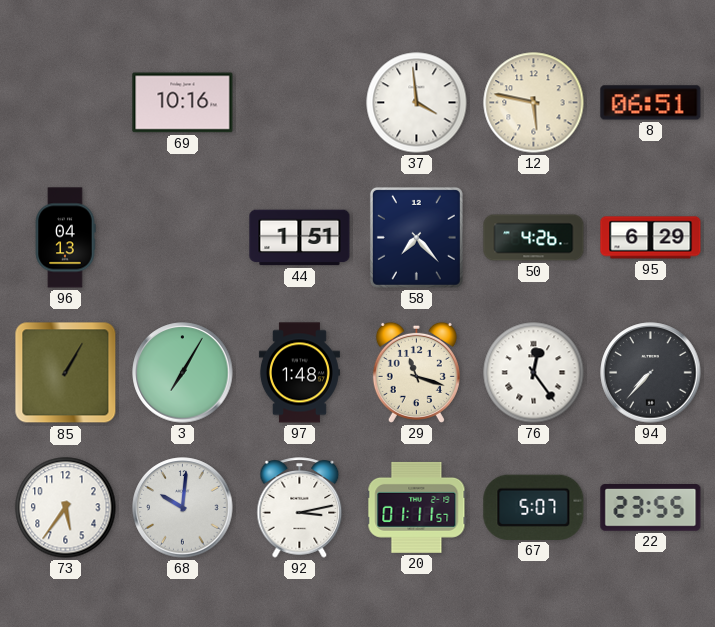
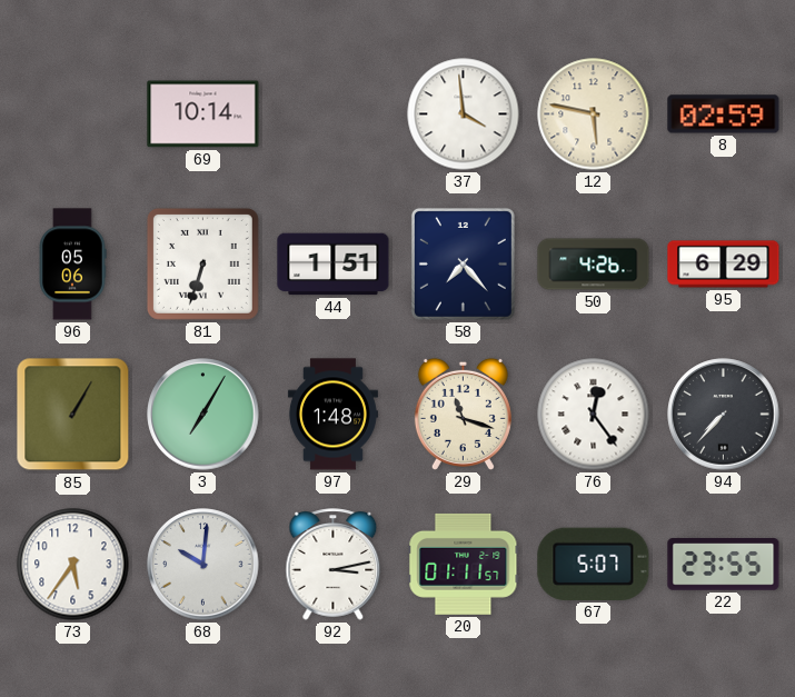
69: 10:16 -> 10:14 (203, 114)
8: 06:51 -> 02:59 (724, 114)
96: 04:13 -> 05:06 (72, 265)
81: none -> 6:33 (202, 263)
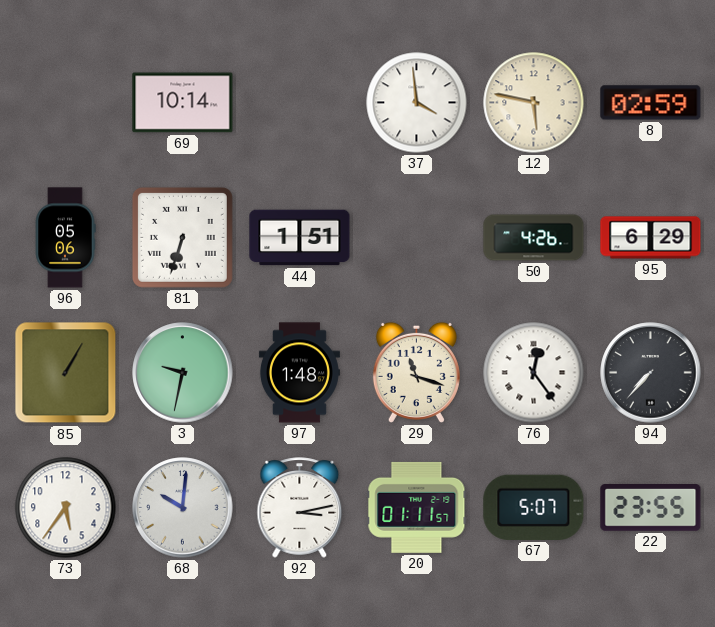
58: 7:23 -> none (463, 263)
3: 7:05 -> 9:32 (183, 373)
